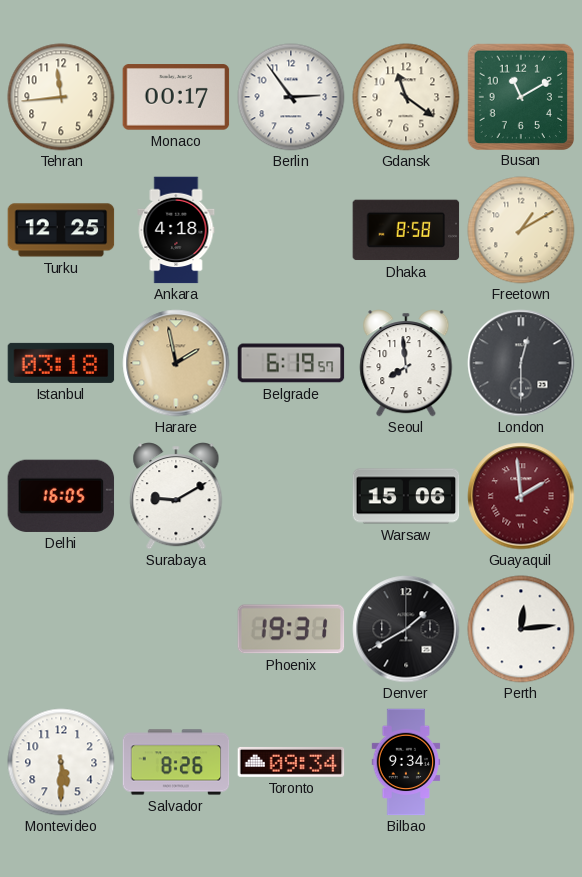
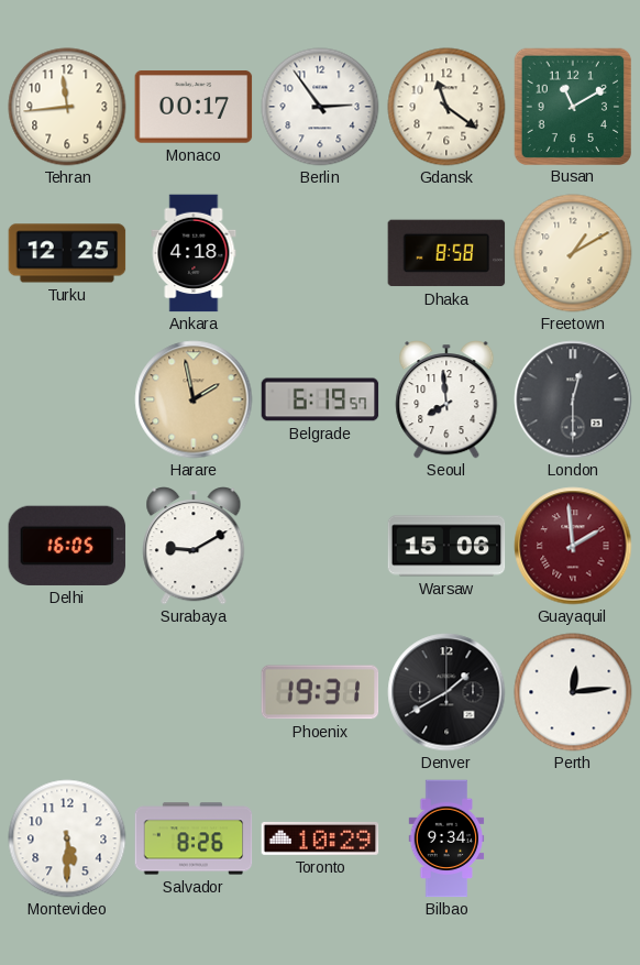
Istanbul: 03:18 -> none (61, 363)
Toronto: 09:34 -> 10:29 (320, 838)
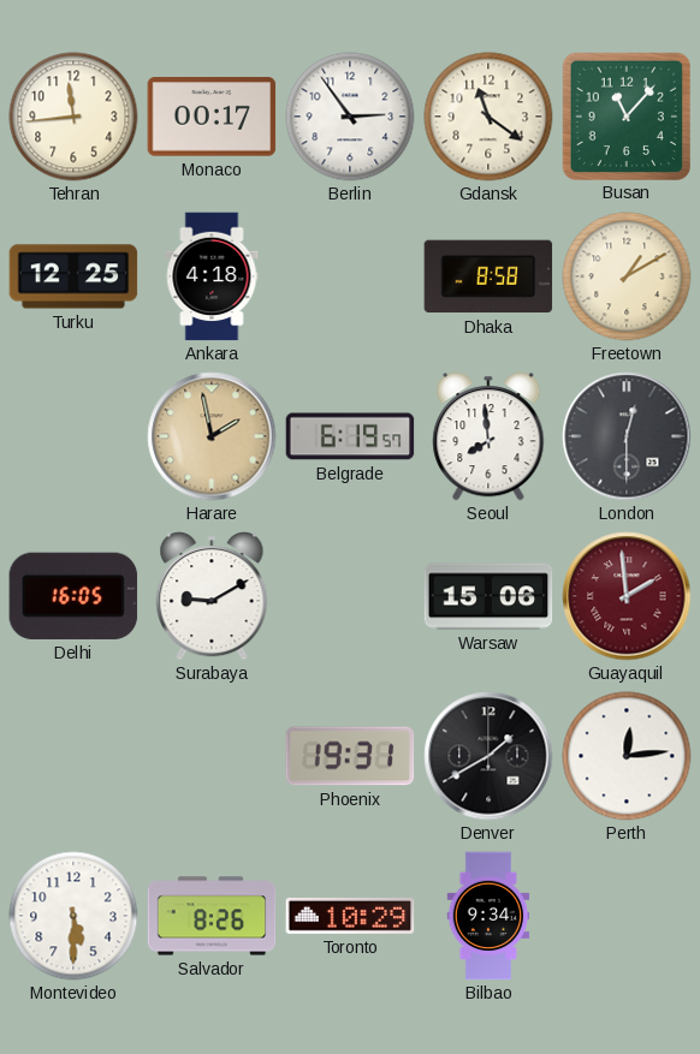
Busan: 11:10 -> 11:07 (625, 115)
